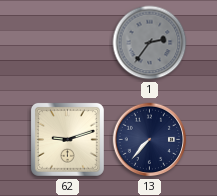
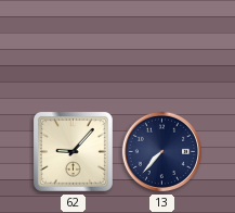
1: 2:36 -> none (150, 43)
62: 9:12 -> 9:07 (73, 151)
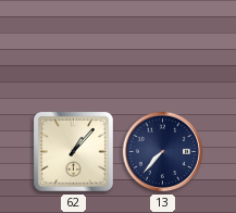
62: 9:07 -> 1:07 (73, 151)
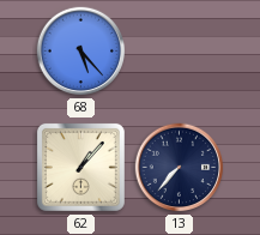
68: none -> 5:23 (81, 52)
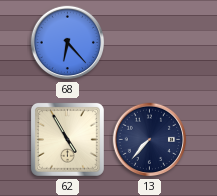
68: 5:23 -> 6:23 (68, 43)
62: 1:07 -> 4:55 (67, 139)
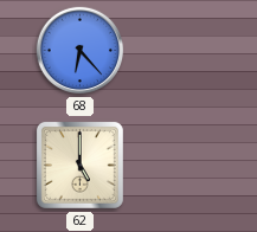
62: 4:55 -> 5:00 (79, 165)
13: 7:37 -> none (150, 140)
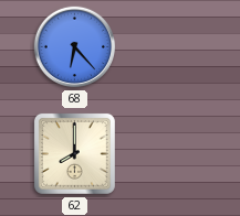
62: 5:00 -> 8:00 (74, 153)
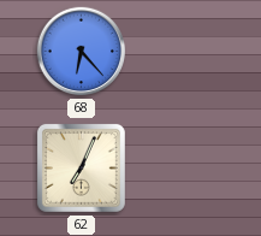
62: 8:00 -> 7:04 (81, 167)
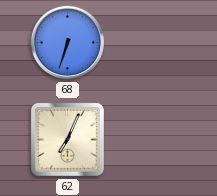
68: 6:23 -> 6:33 (68, 43)
